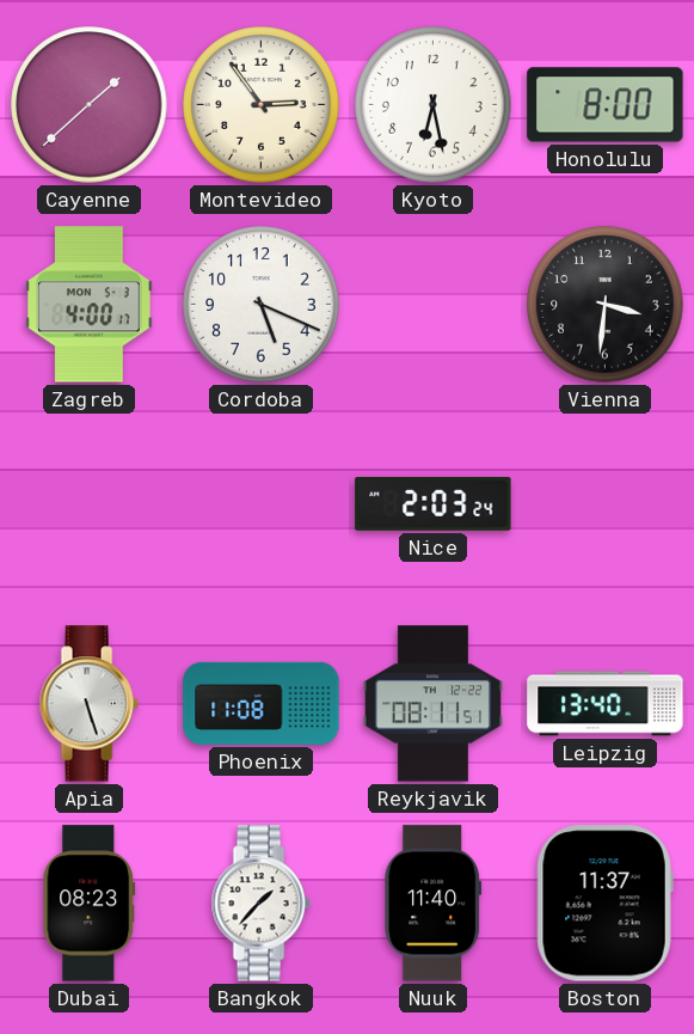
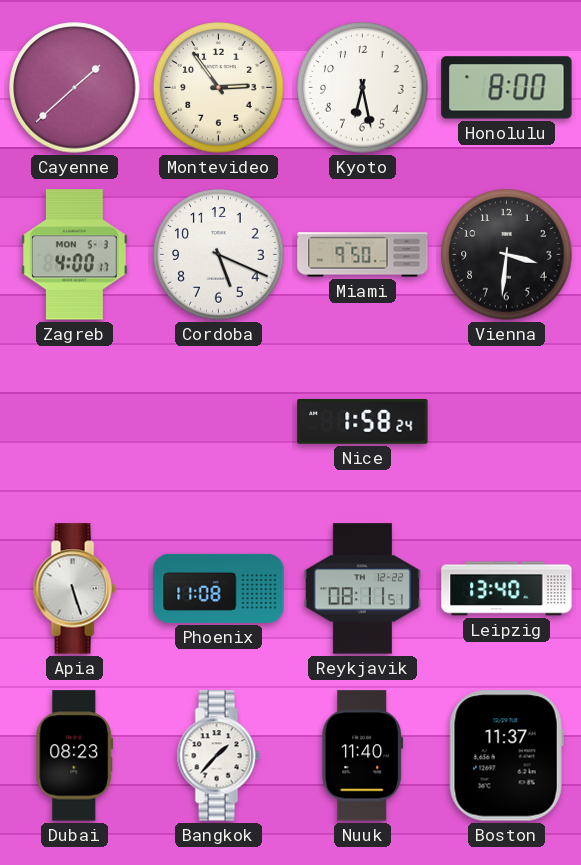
Miami: none -> 9:50 (363, 255)
Nice: 2:03 -> 1:58 (363, 421)
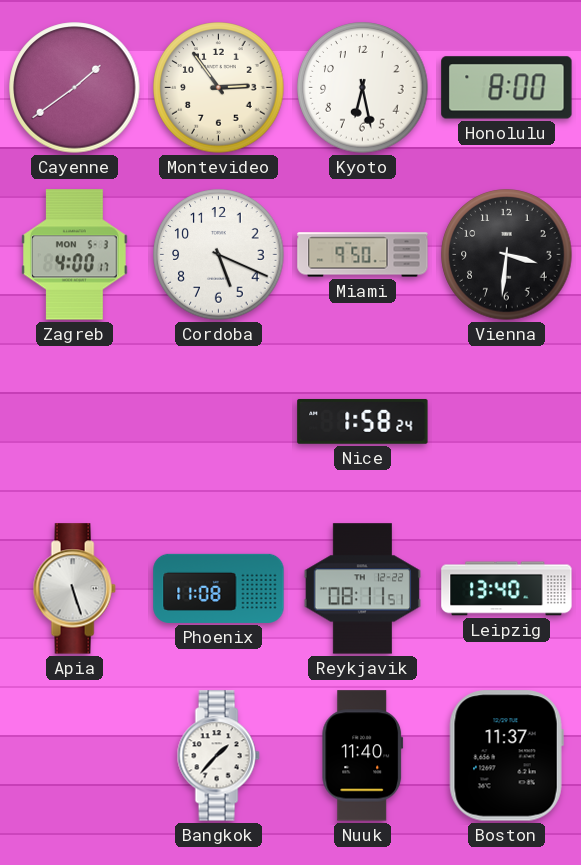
Cayenne: 1:38 -> 1:39 (75, 88)
Dubai: 08:23 -> none (75, 756)
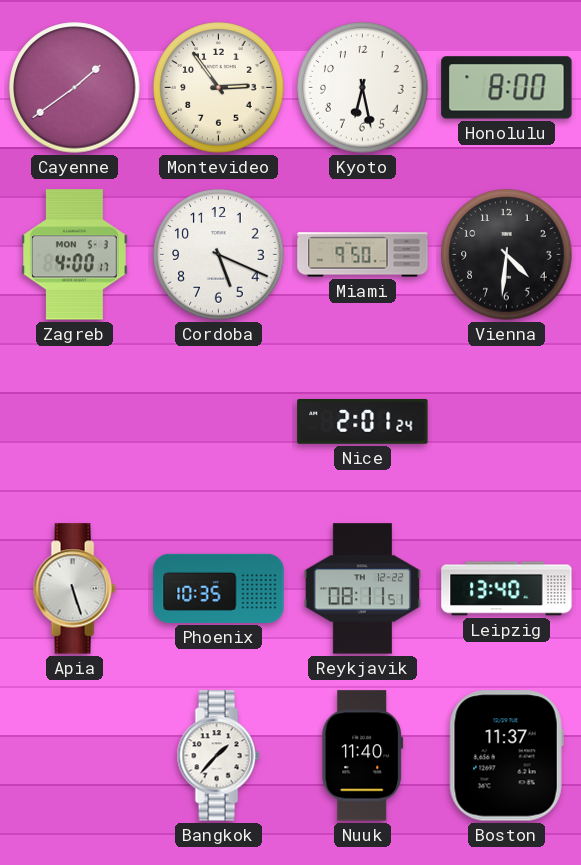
Vienna: 3:31 -> 4:31 (507, 255)
Nice: 1:58 -> 2:01 (363, 421)
Phoenix: 11:08 -> 10:35 (219, 588)
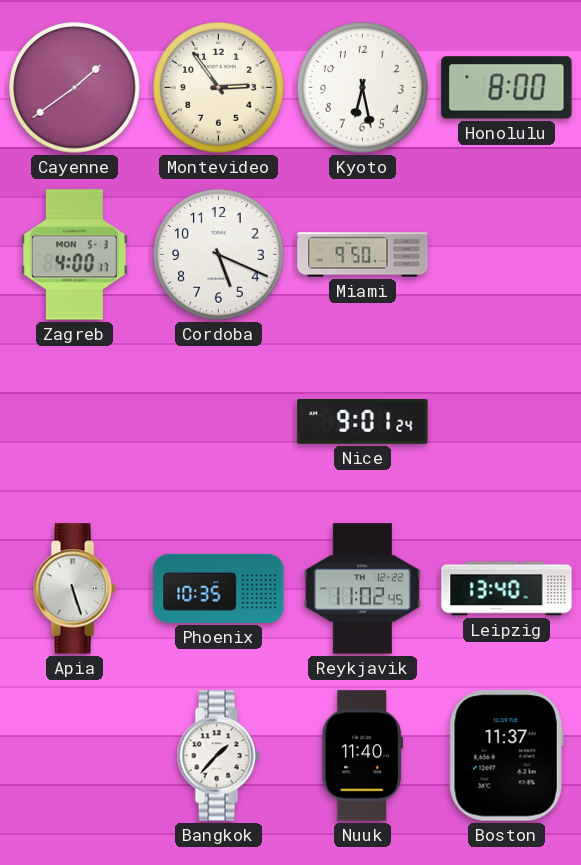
Vienna: 4:31 -> none (507, 255)
Nice: 2:01 -> 9:01 (363, 421)
Reykjavik: 08:11 -> 11:02 (362, 589)
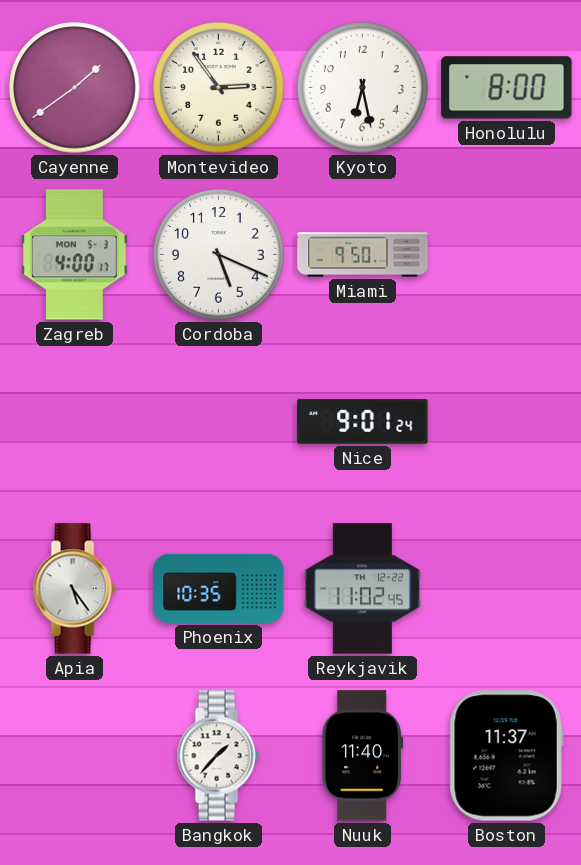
Apia: 5:27 -> 5:24 (74, 589)
Leipzig: 13:40 -> none (507, 589)
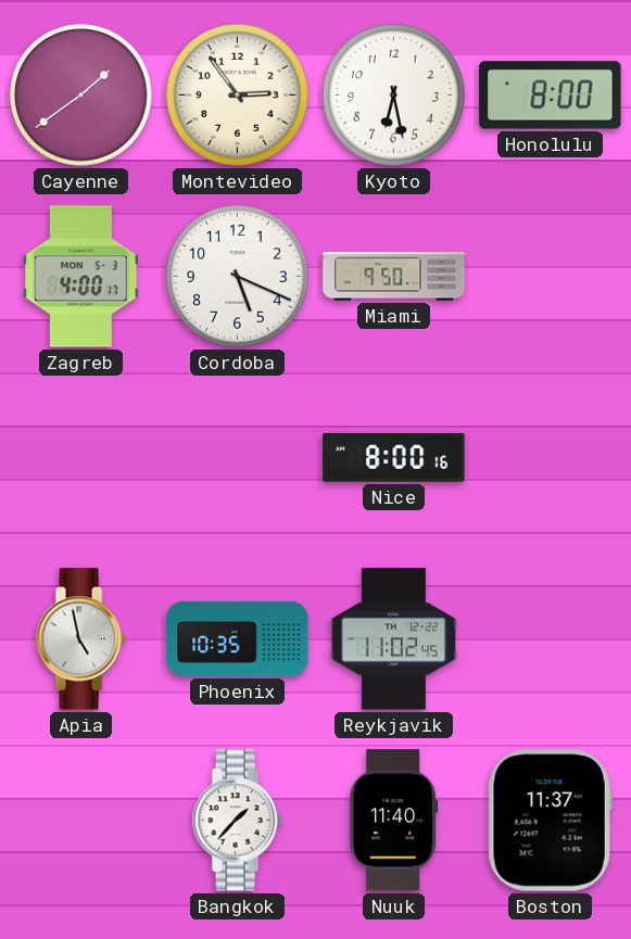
Nice: 9:01 -> 8:00 (394, 457)
Apia: 5:24 -> 4:58 (80, 639)
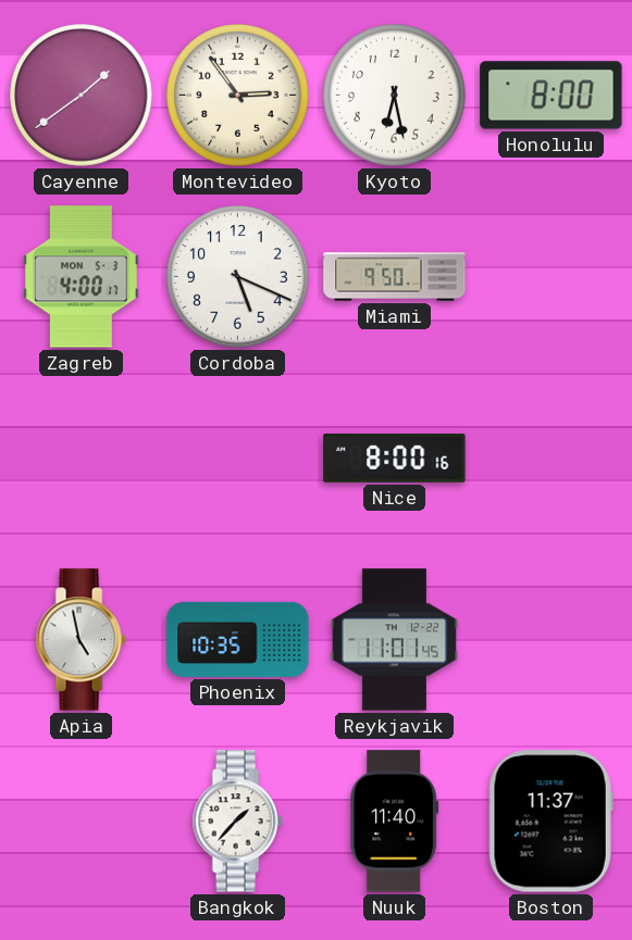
Reykjavik: 11:02 -> 11:01 (394, 640)
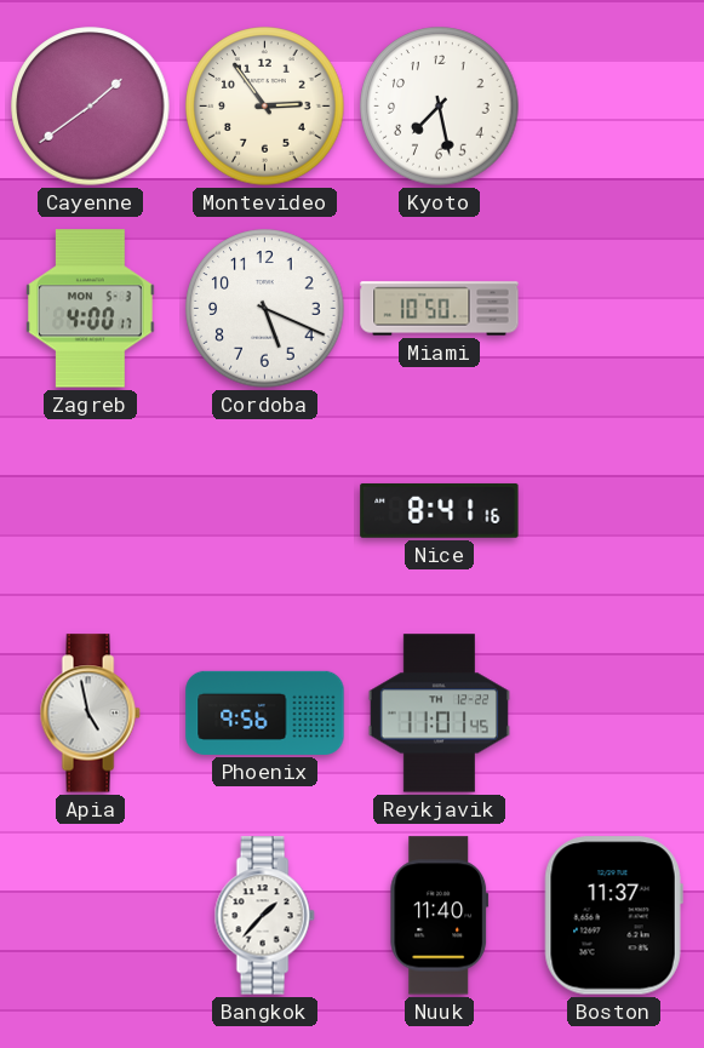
Kyoto: 6:28 -> 7:28 (440, 107)
Honolulu: 8:00 -> none (552, 96)
Miami: 9:50 -> 10:50 (440, 309)
Nice: 8:00 -> 8:41 (440, 510)
Phoenix: 10:35 -> 9:56 (265, 712)
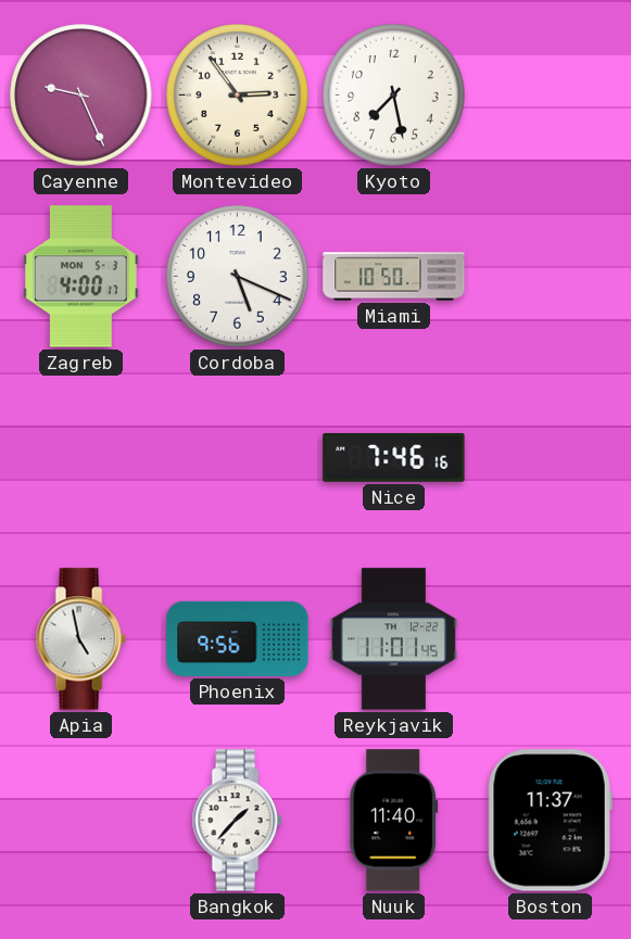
Cayenne: 1:39 -> 9:26 (81, 96)
Nice: 8:41 -> 7:46 (394, 457)
